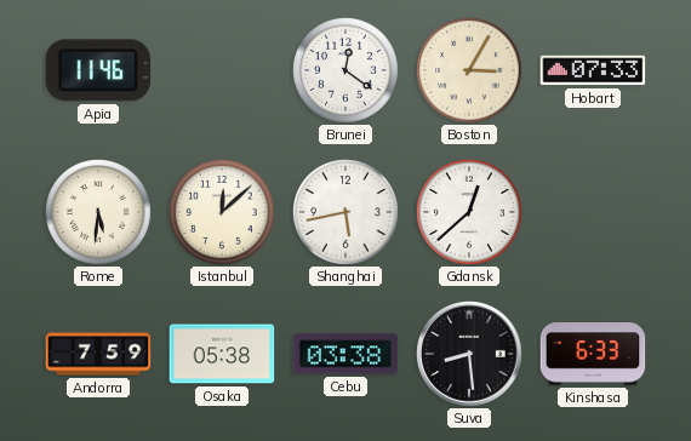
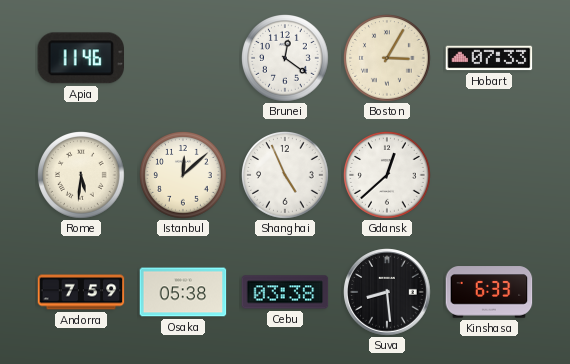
Shanghai: 5:43 -> 4:56 (286, 176)
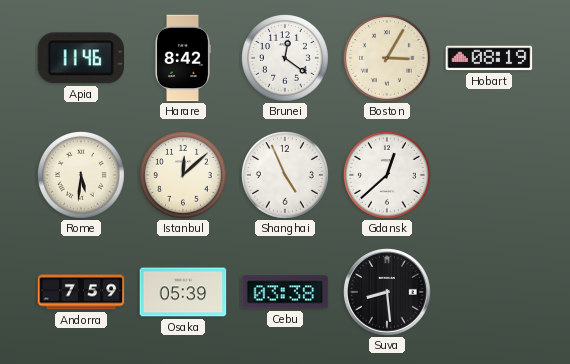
Harare: none -> 8:42 (183, 58)
Hobart: 07:33 -> 08:19 (489, 58)
Osaka: 05:38 -> 05:39 (183, 292)
Kinshasa: 6:33 -> none (489, 292)
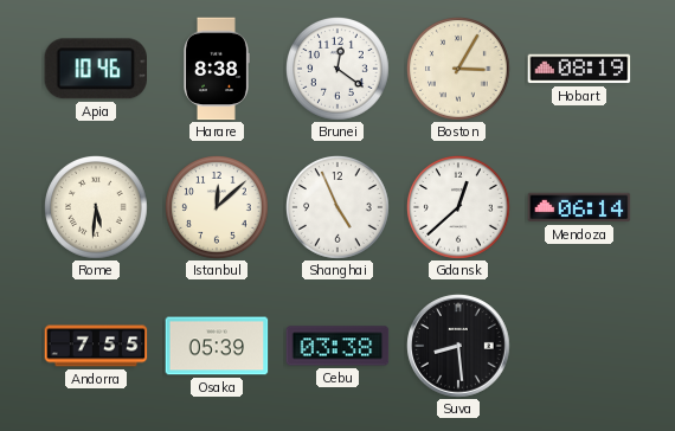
Apia: 11:46 -> 10:46 (96, 69)
Harare: 8:42 -> 8:38 (217, 69)
Mendoza: none -> 06:14 (579, 207)
Andorra: 7:59 -> 7:55 (96, 346)
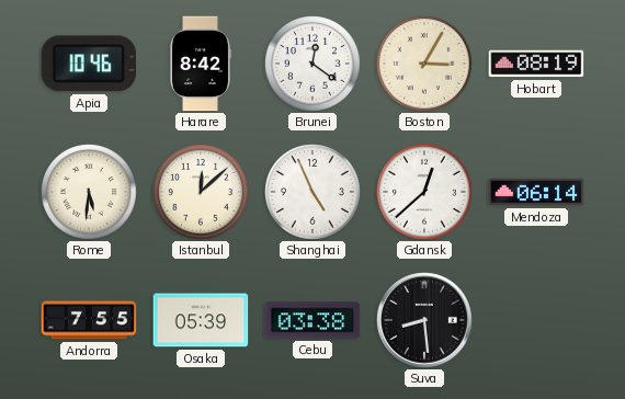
Harare: 8:38 -> 8:42 (201, 64)
